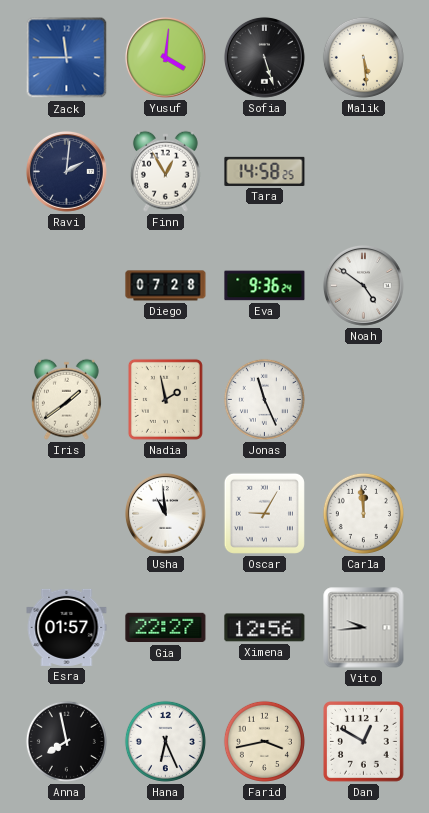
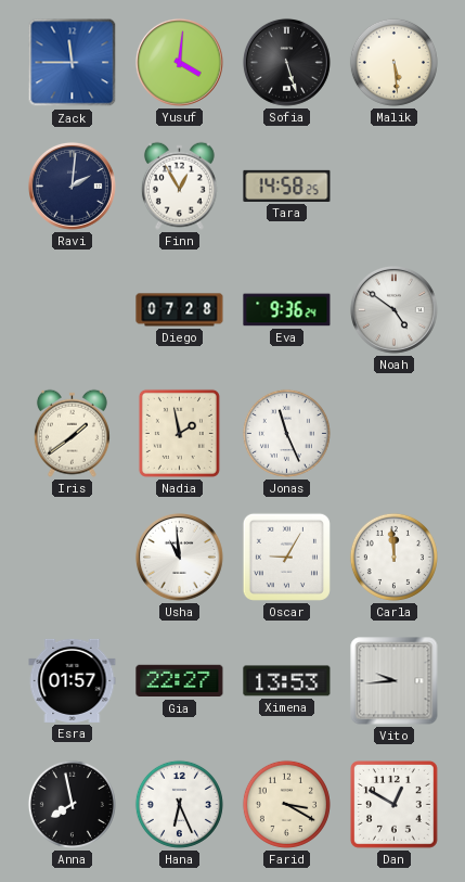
Ximena: 12:56 -> 13:53 (287, 681)
Farid: 3:43 -> 3:20 (286, 804)
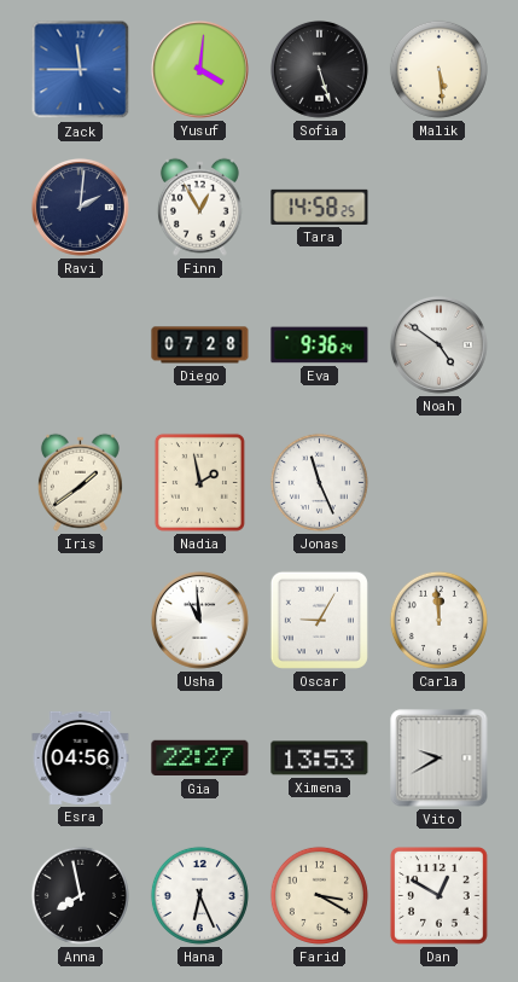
Esra: 01:57 -> 04:56 (81, 757)
Vito: 9:44 -> 9:40 (440, 759)
